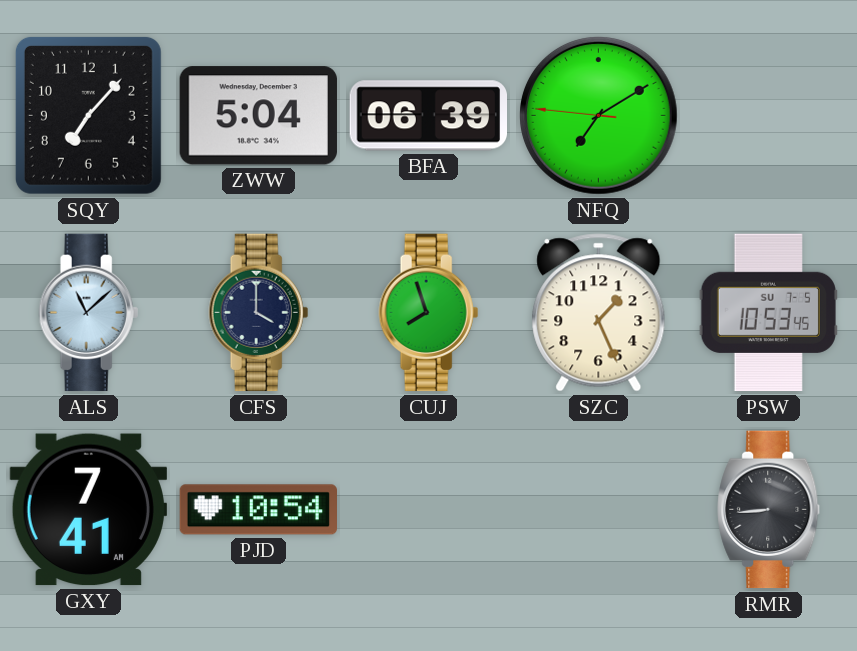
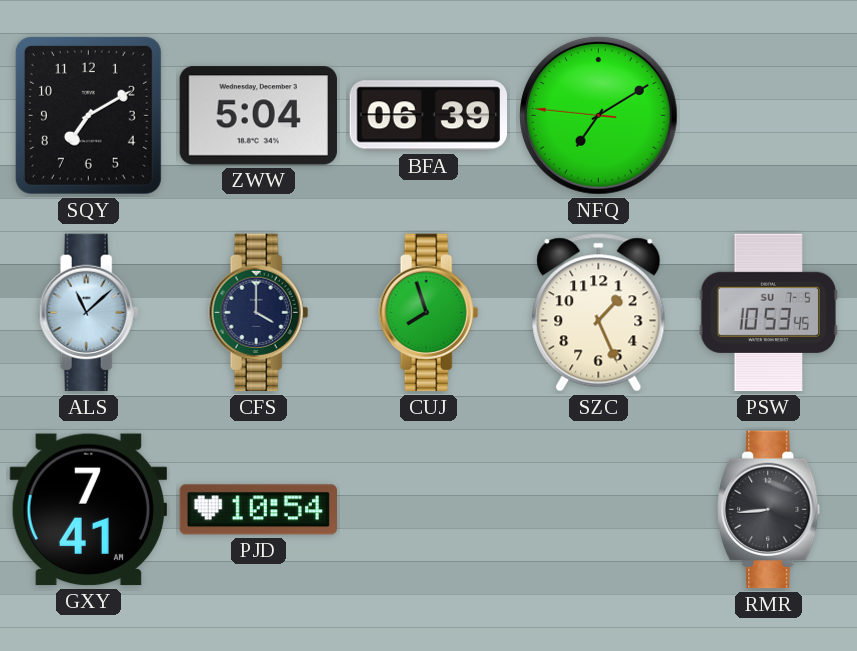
SQY: 7:07 -> 7:10 (88, 115)
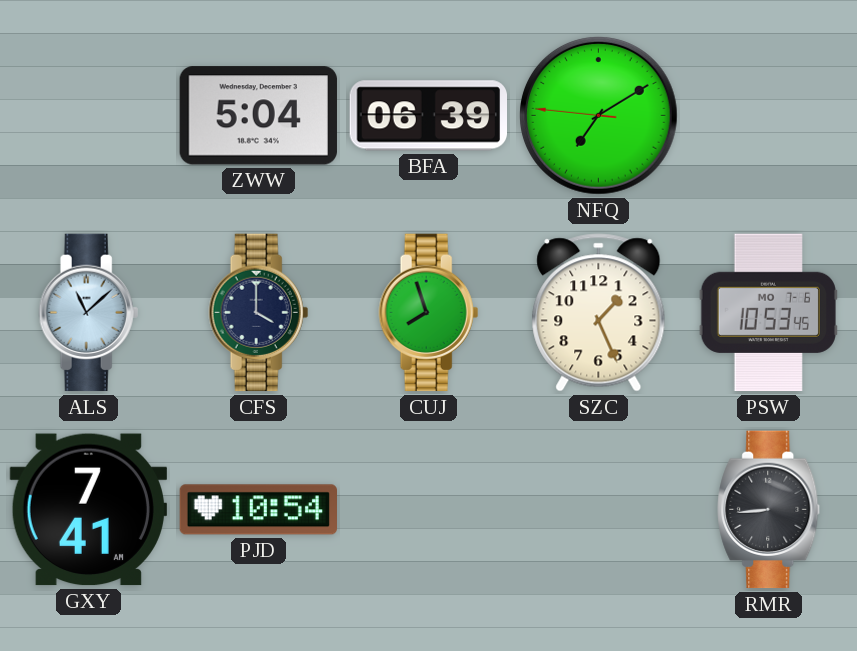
SQY: 7:10 -> none (88, 115)
PSW date: SU 7-5 -> MO 7-6 (768, 313)
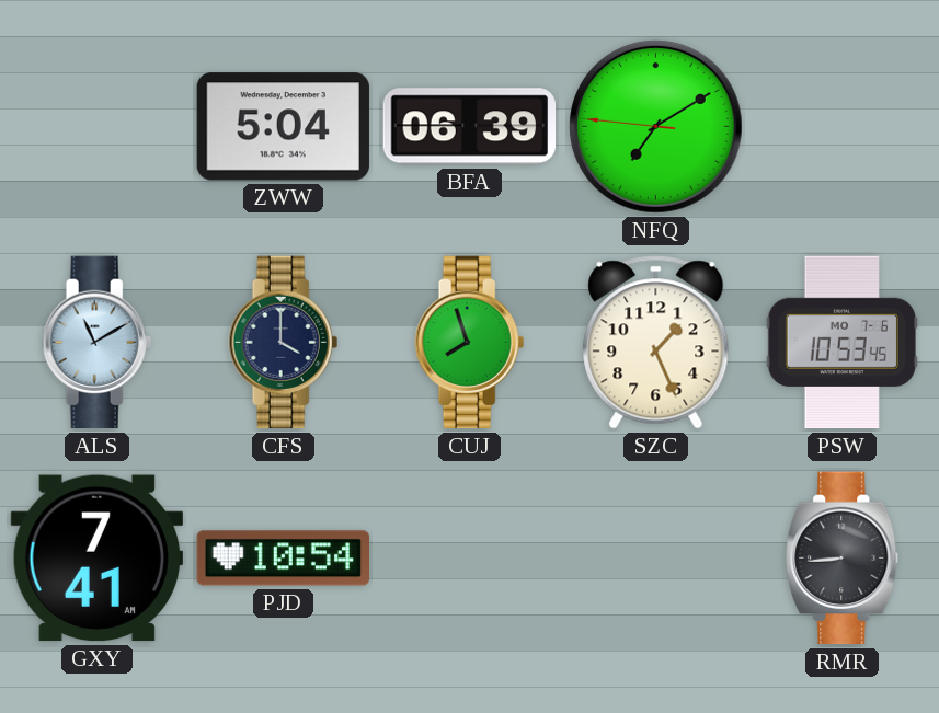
ALS: 11:08 -> 11:10 (98, 343)
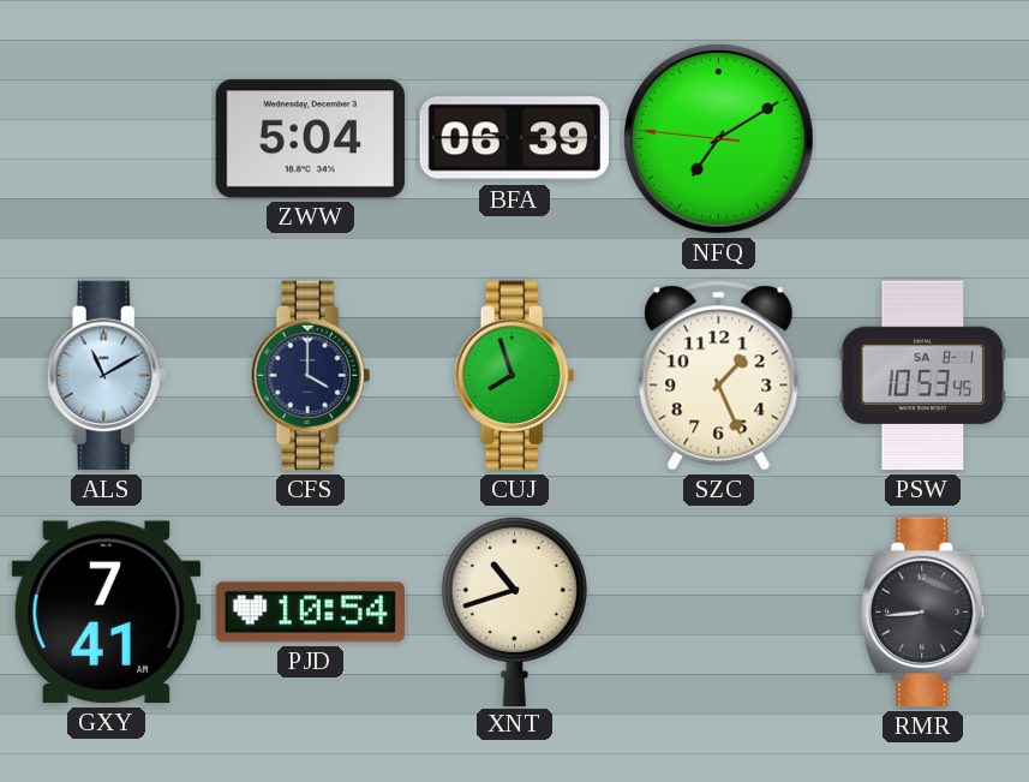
PSW date: MO 7-6 -> SA 8-1 (922, 376)
XNT: none -> 10:42 (514, 610)
